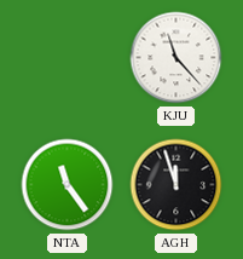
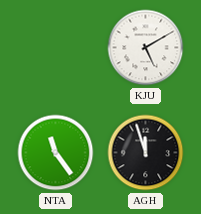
KJU: 11:23 -> 5:10 (146, 48)
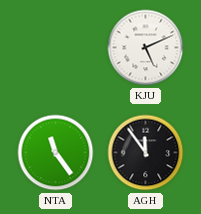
KJU: 5:10 -> 5:11 (146, 48)
AGH: 11:57 -> 11:54 (146, 153)
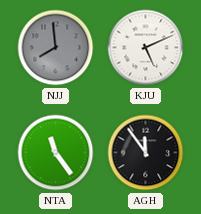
NJJ: none -> 7:59 (56, 48)
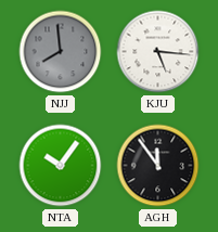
KJU: 5:11 -> 5:16 (158, 52)
NTA: 11:24 -> 10:06 (61, 166)
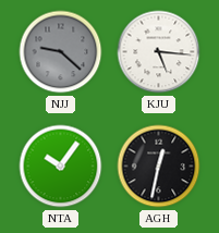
NJJ: 7:59 -> 9:22 (61, 52)
AGH: 11:54 -> 12:32 (159, 167)
